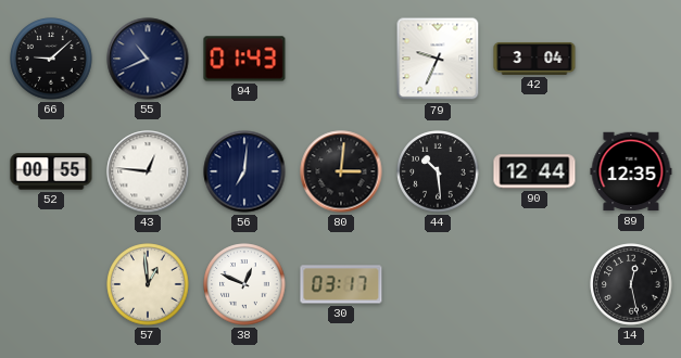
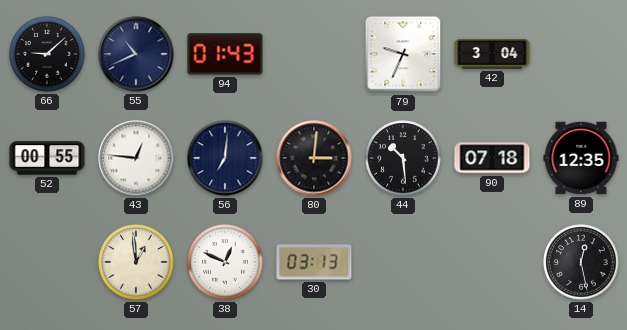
90: 12:44 -> 07:18 (492, 158)
30: 03:17 -> 03:13 (314, 262)
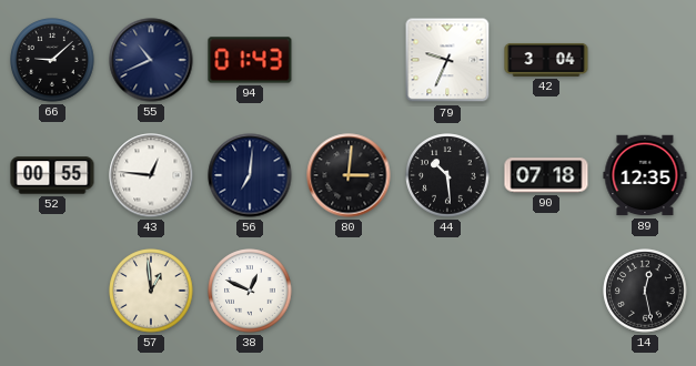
30: 03:13 -> none (314, 262)
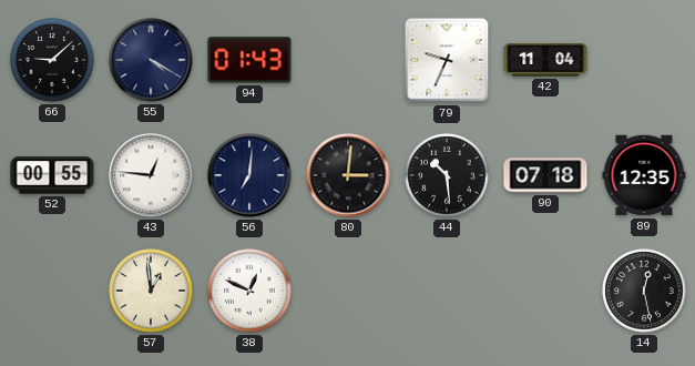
55: 10:41 -> 4:20 (151, 60)
42: 3:04 -> 11:04 (545, 60)
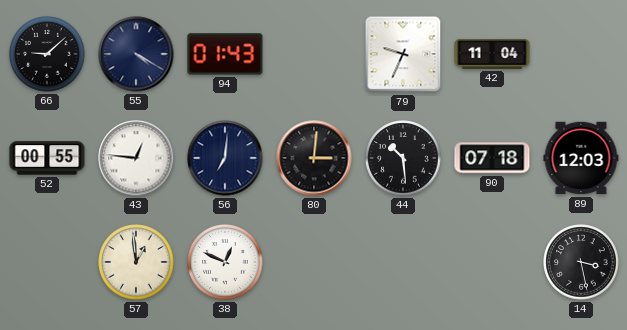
89: 12:35 -> 12:03 (581, 158)
14: 12:28 -> 3:28 (581, 262)
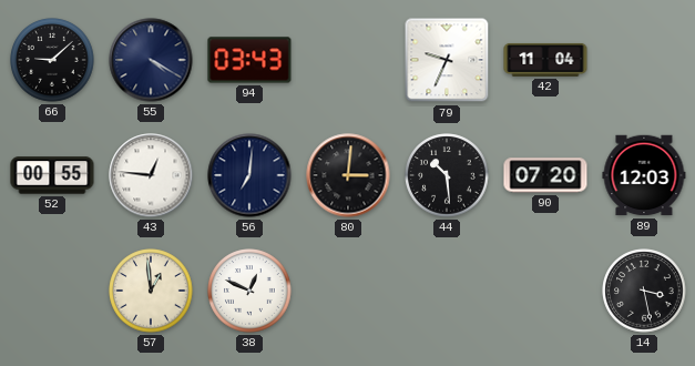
94: 01:43 -> 03:43 (249, 60)
90: 07:18 -> 07:20 (545, 175)
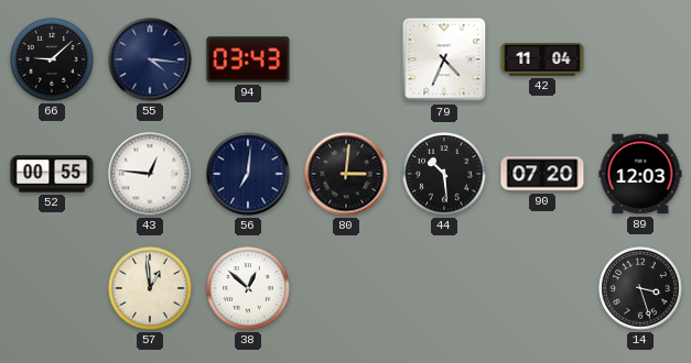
55: 4:20 -> 4:16 (150, 59)
79: 9:34 -> 4:34 (444, 59)
38: 12:49 -> 12:52 (248, 288)
14: 3:28 -> 3:27 (640, 288)
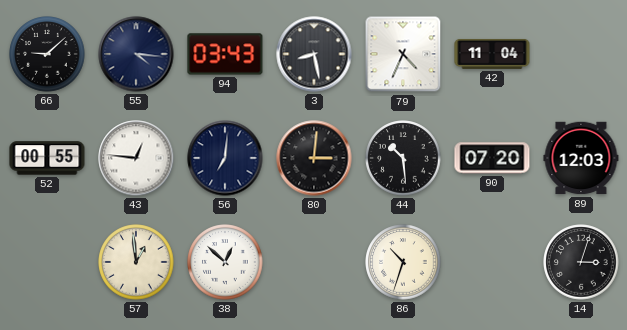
3: none -> 8:28 (314, 54)
86: none -> 10:33 (403, 262)
14: 3:27 -> 3:03 (581, 262)
